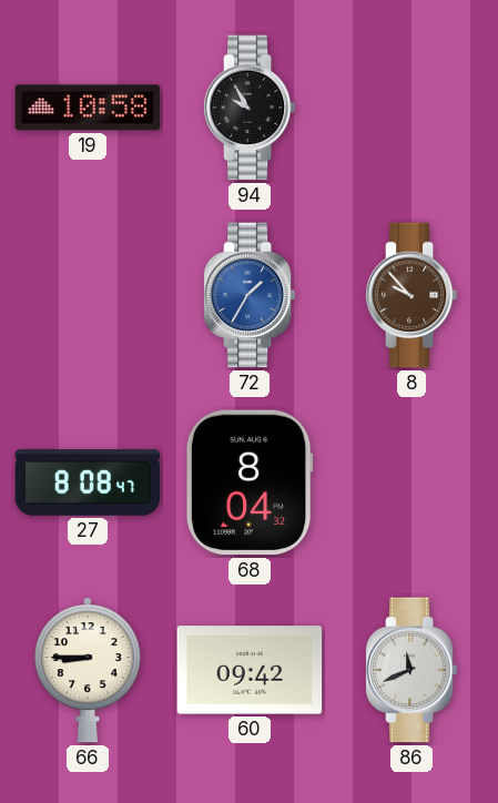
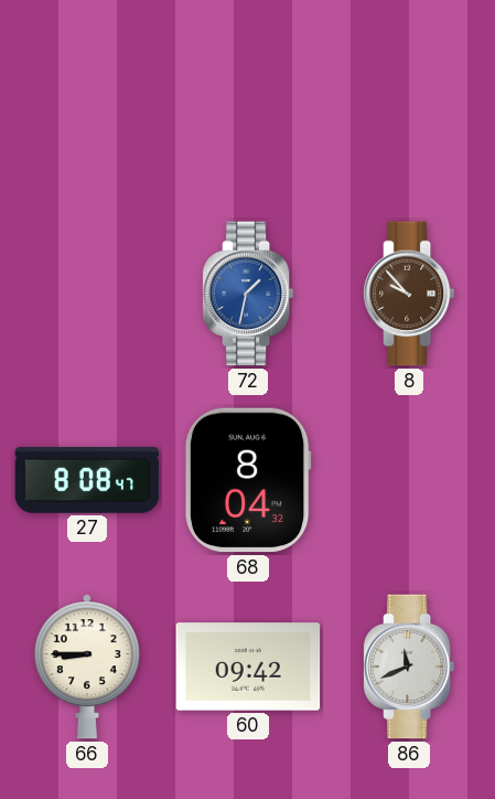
19: 10:58 -> none (88, 108)
94: 9:55 -> none (250, 108)
72: 1:35 -> 1:32 (248, 294)
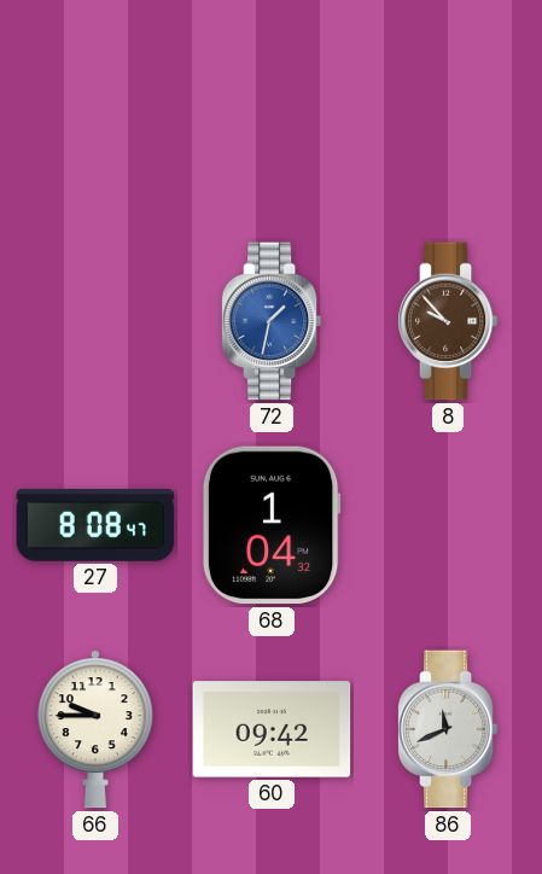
68: 8:04 -> 1:04 (272, 525)
66: 8:45 -> 9:45 (95, 729)
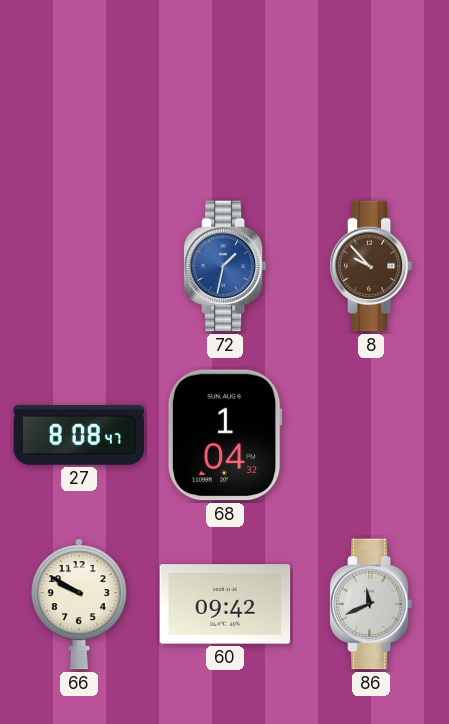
66: 9:45 -> 9:50 (79, 604)
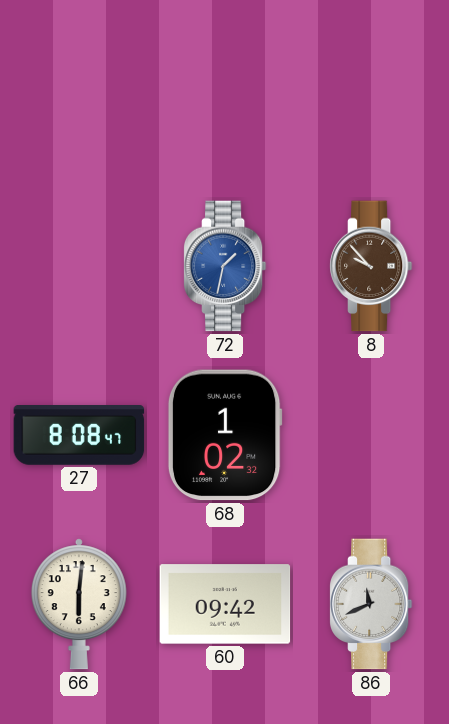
68: 1:04 -> 1:02 (225, 435)
66: 9:50 -> 6:01 (79, 604)
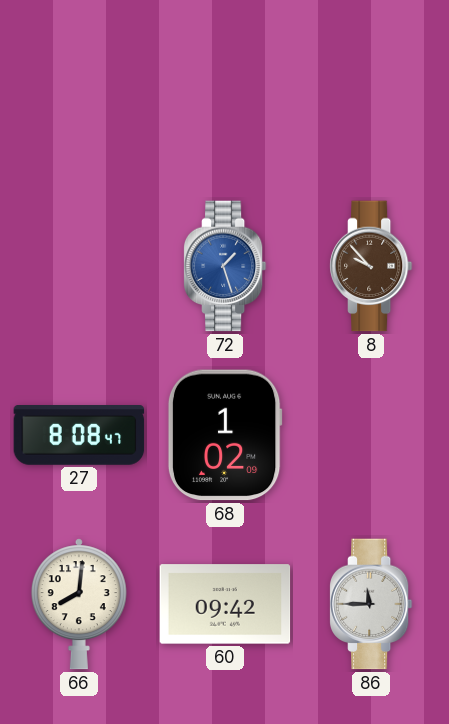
72: 1:32 -> 1:27 (225, 266)
68: 1:02:32 -> 1:02:09 (225, 435)
66: 6:01 -> 8:01 (79, 604)
86: 11:41 -> 11:45 (371, 604)
